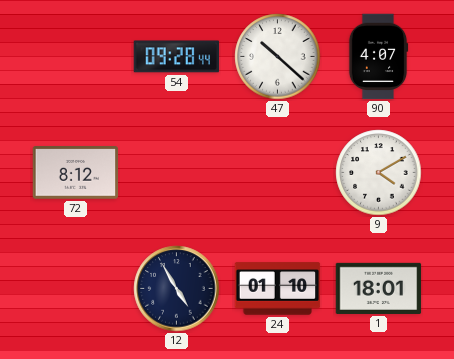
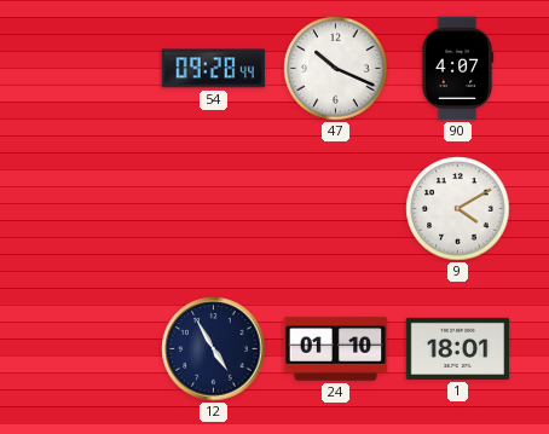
47: 10:22 -> 10:19 (336, 69)
72: 8:12 -> none (76, 173)
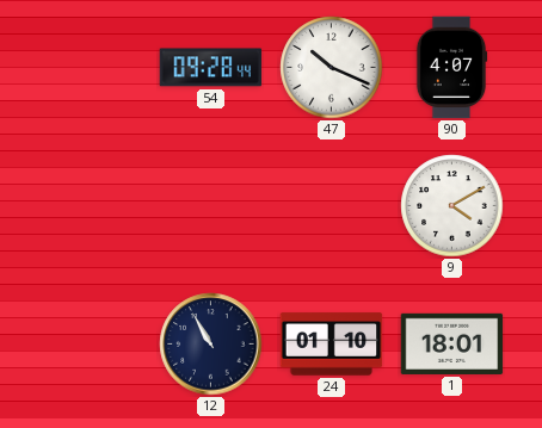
12: 4:55 -> 10:55 (211, 345)
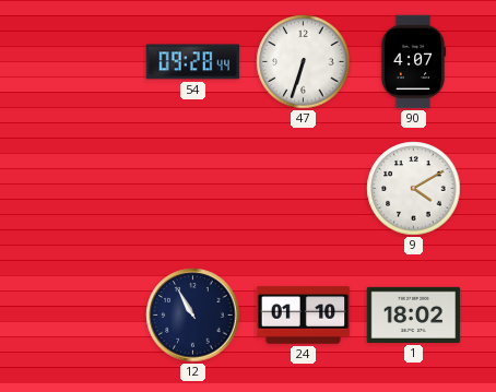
47: 10:19 -> 6:33 (304, 62)
1: 18:01 -> 18:02 (414, 314)
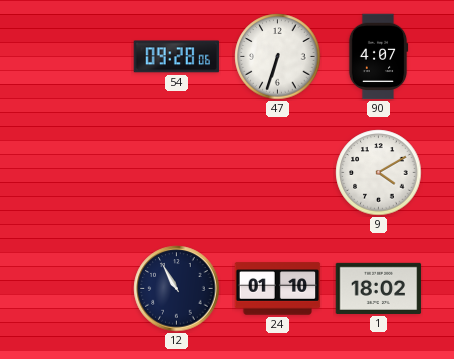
54: 09:28:44 -> 09:28:06 (177, 57)
